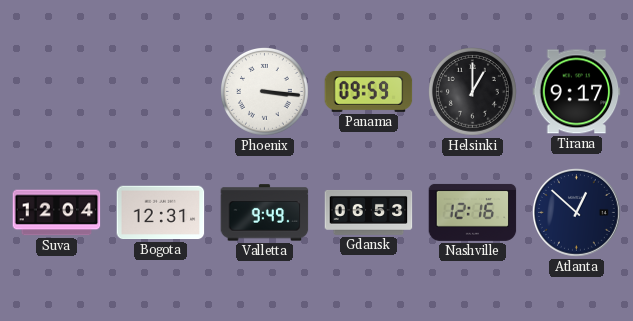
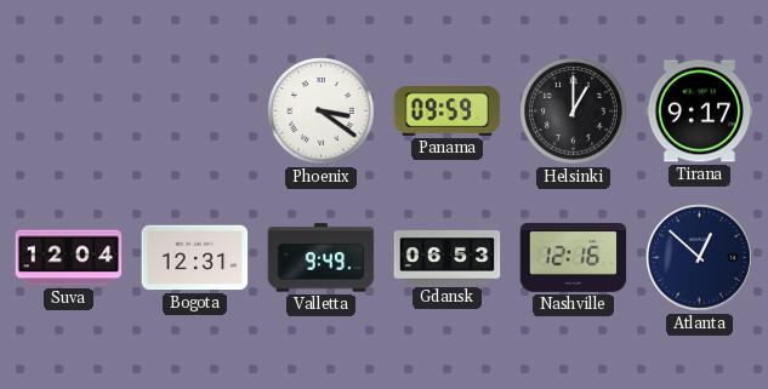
Phoenix: 3:16 -> 3:21 (322, 111)
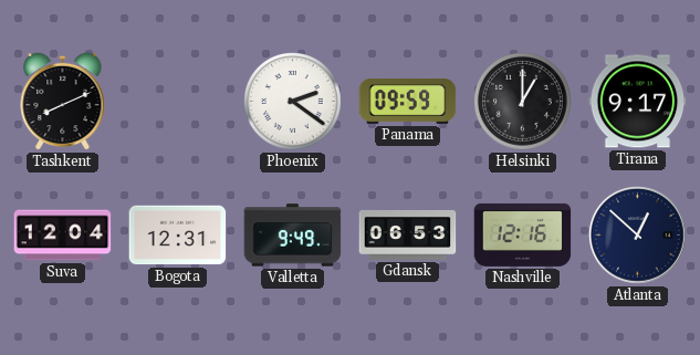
Tashkent: none -> 8:11 (63, 101)
Phoenix: 3:21 -> 2:21 (293, 102)
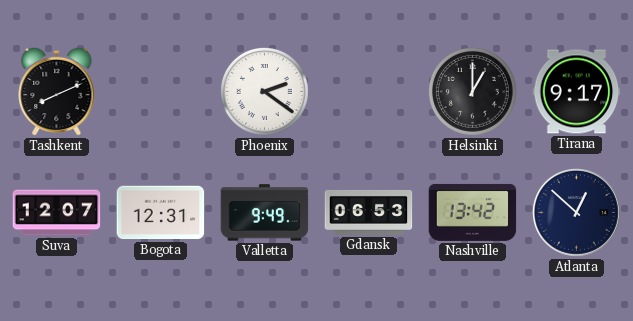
Panama: 09:59 -> none (408, 101)
Suva: 12:04 -> 12:07 (57, 213)
Nashville: 12:16 -> 13:42 (473, 212)
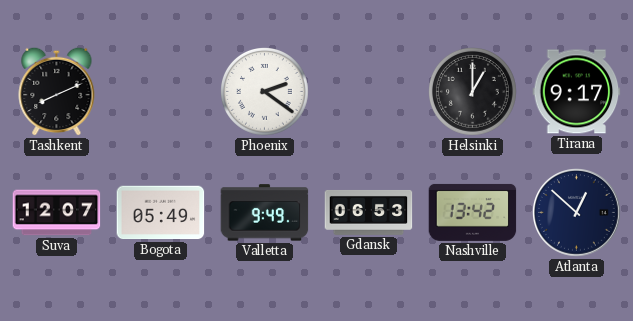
Bogota: 12:31 -> 05:49 (161, 213)
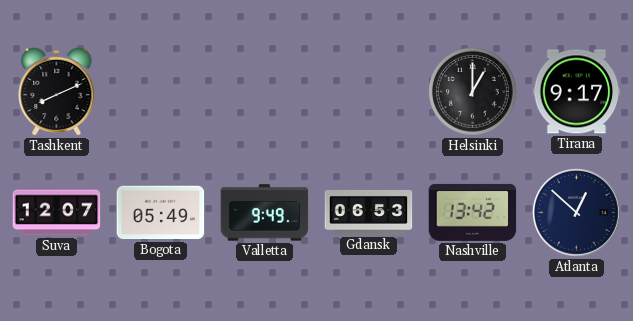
Phoenix: 2:21 -> none (265, 92)
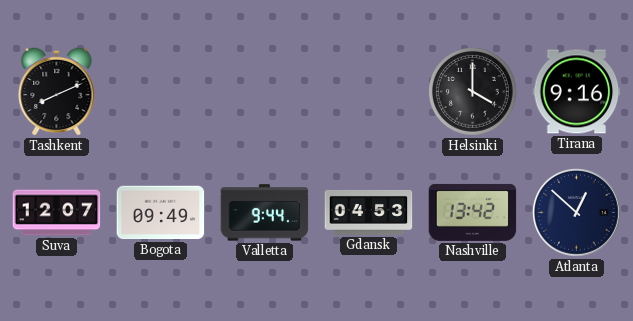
Helsinki: 1:00 -> 4:00 (473, 92)
Tirana: 9:17 -> 9:16 (577, 92)
Bogota: 05:49 -> 09:49 (161, 213)
Valletta: 9:49 -> 9:44 (265, 213)
Gdansk: 06:53 -> 04:53 (369, 212)
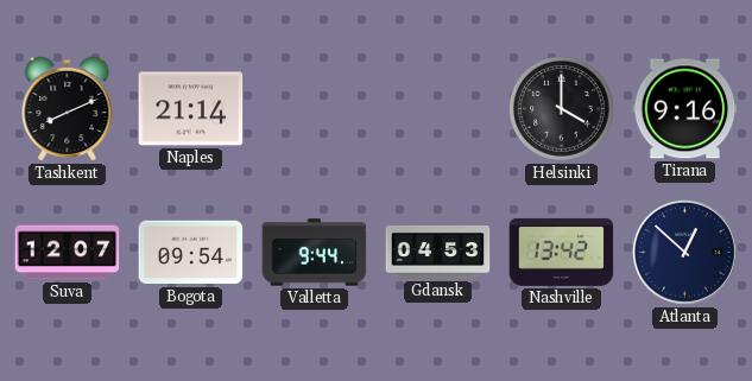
Naples: none -> 21:14 (191, 109)
Bogota: 09:49 -> 09:54 (191, 253)
